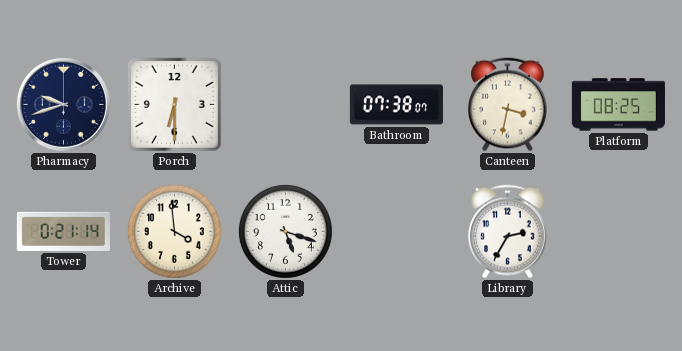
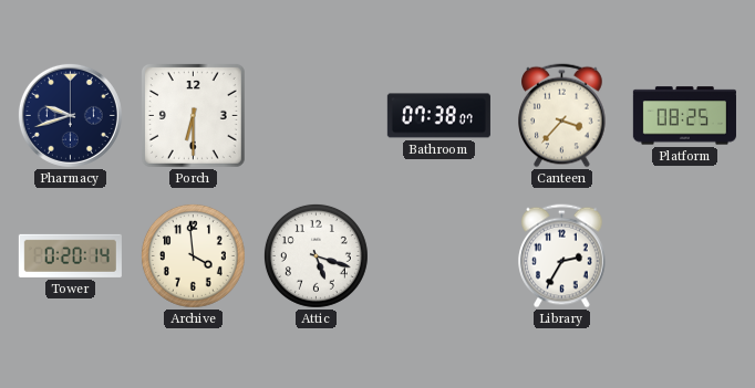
Canteen: 3:32 -> 3:37 (562, 116)
Tower: 0:21 -> 0:20 (70, 255)
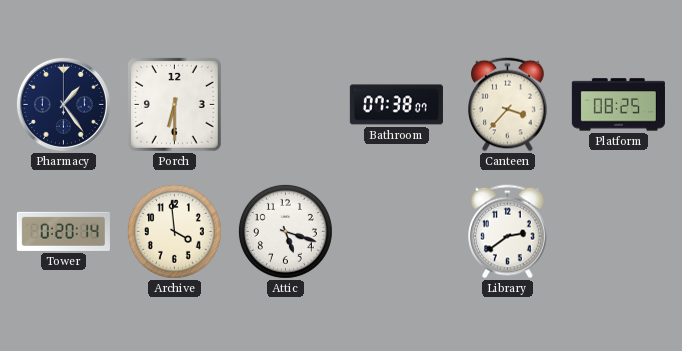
Pharmacy: 9:42 -> 1:24 (63, 104)
Library: 2:35 -> 2:39 (508, 232)
